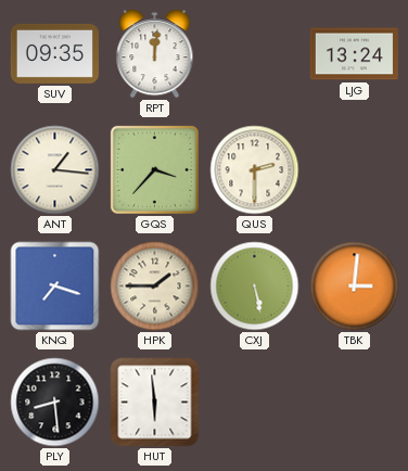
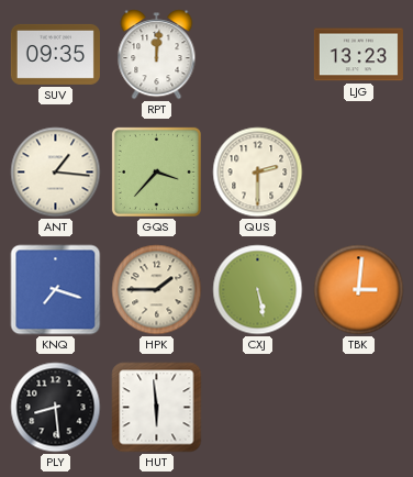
LJG: 13:24 -> 13:23 (358, 55)
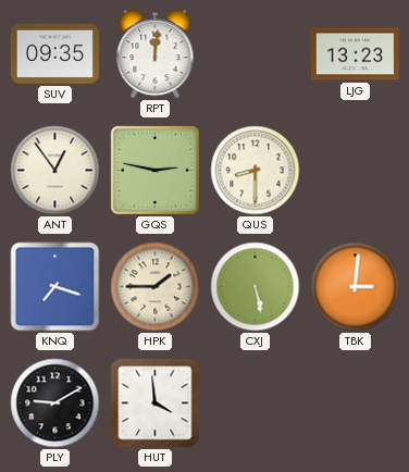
ANT: 1:16 -> 12:54 (55, 171)
GQS: 3:37 -> 2:47 (154, 170)
QUS: 2:30 -> 8:30 (256, 171)
PLY: 8:29 -> 9:10 (55, 403)
HUT: 5:59 -> 3:59 (156, 403)
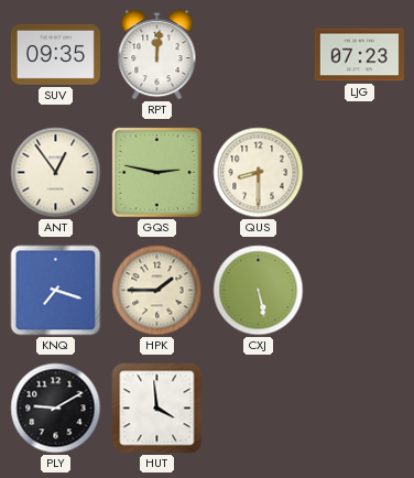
LJG: 13:23 -> 07:23 (359, 55)
TBK: 3:01 -> none (356, 287)
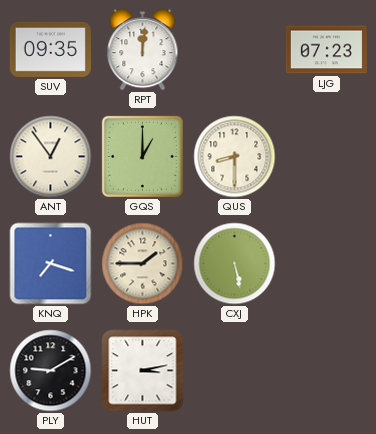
GQS: 2:47 -> 1:00 (142, 156)
HUT: 3:59 -> 3:13 (143, 371)
